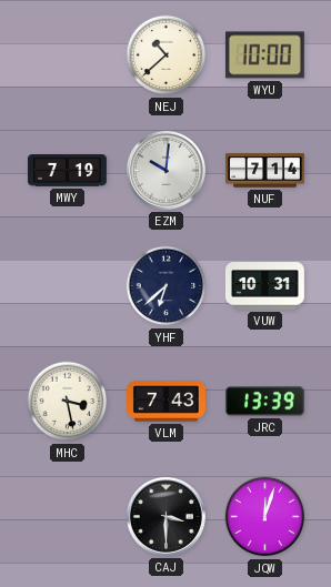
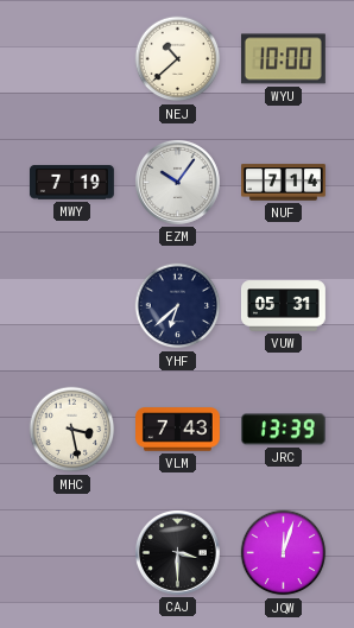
EZM: 10:01 -> 10:06 (177, 182)
VUW: 10:31 -> 05:31 (284, 306)
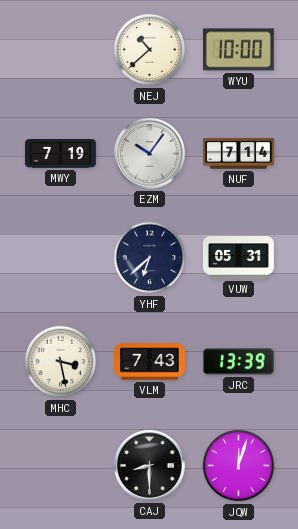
CAJ: 3:30 -> 8:30 (149, 465)
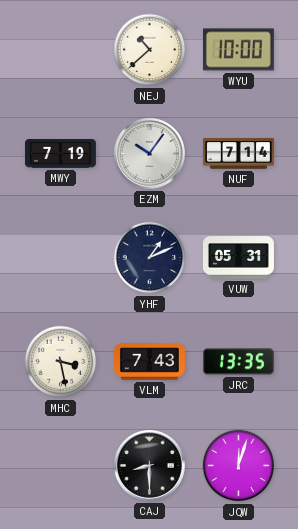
YHF: 6:38 -> 1:11 (150, 258)
JRC: 13:39 -> 13:35 (238, 362)
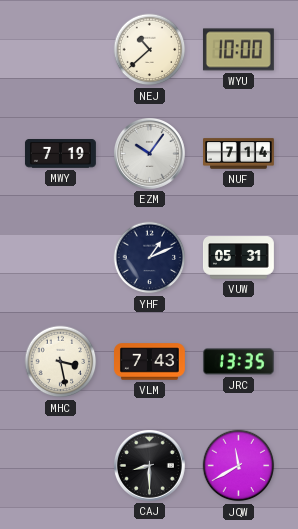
JQW: 12:03 -> 11:40 (239, 466)
